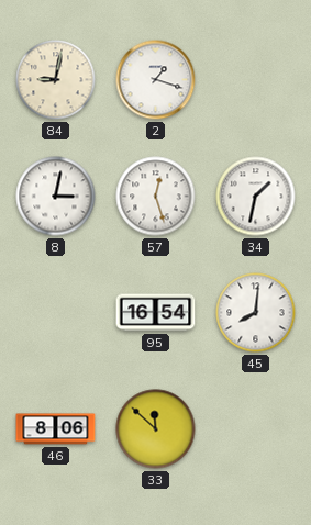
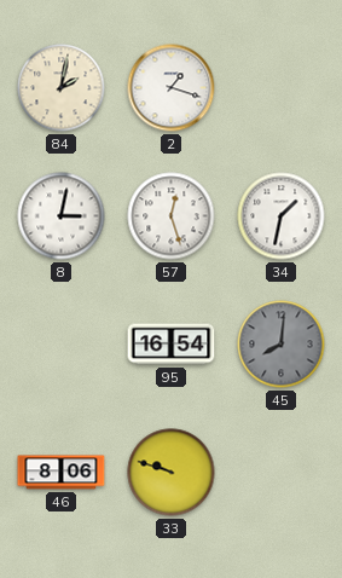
84: 9:02 -> 2:02 (62, 88)
45 dial: white -> grey (282, 345)
33: 11:52 -> 9:48 (172, 473)
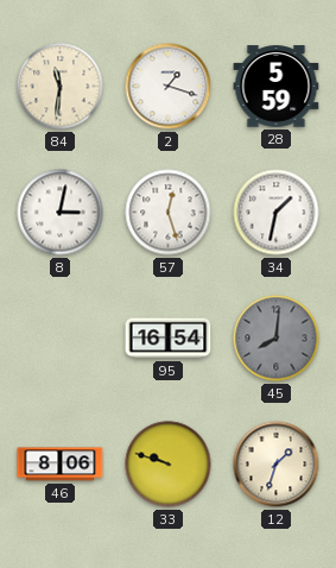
84: 2:02 -> 11:31 (61, 87)
28: none -> 5:59 (277, 87)
12: none -> 1:33 (277, 465)
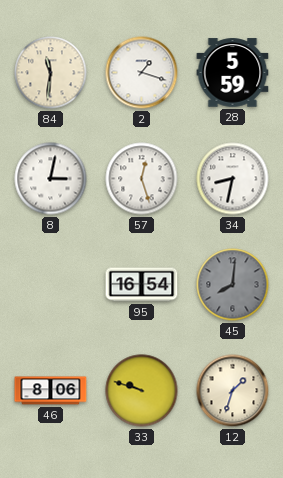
34: 1:32 -> 8:32 (233, 179)
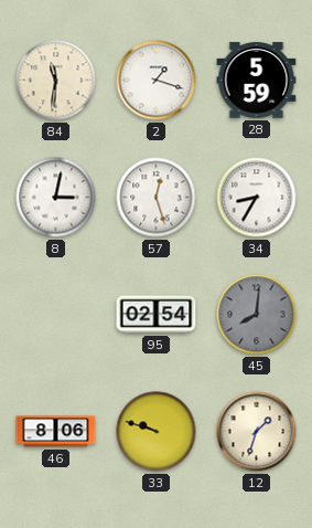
34: 8:32 -> 8:35 (257, 198)
95: 16:54 -> 02:54 (157, 315)
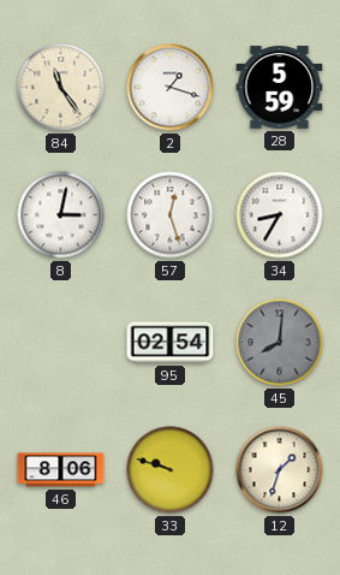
84: 11:31 -> 11:24 (61, 88)
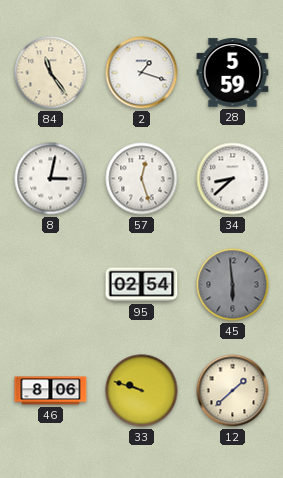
34: 8:35 -> 8:38 (233, 179)
45: 8:01 -> 5:59 (233, 285)
12: 1:33 -> 1:38 (233, 391)
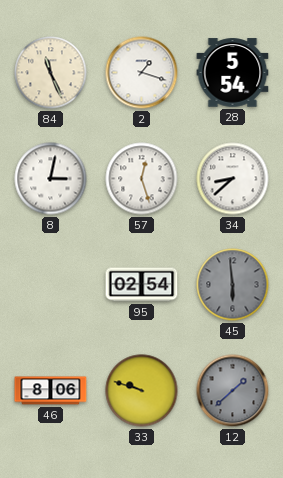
84: 11:24 -> 11:26 (51, 73)
28: 5:59 -> 5:54 (233, 73)
12 dial: cream -> grey (233, 391)
